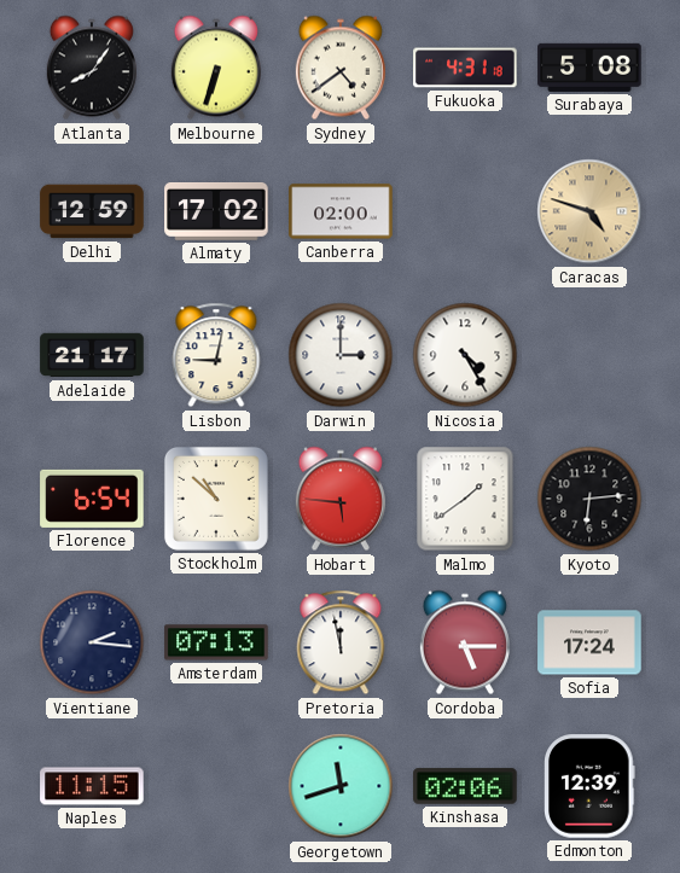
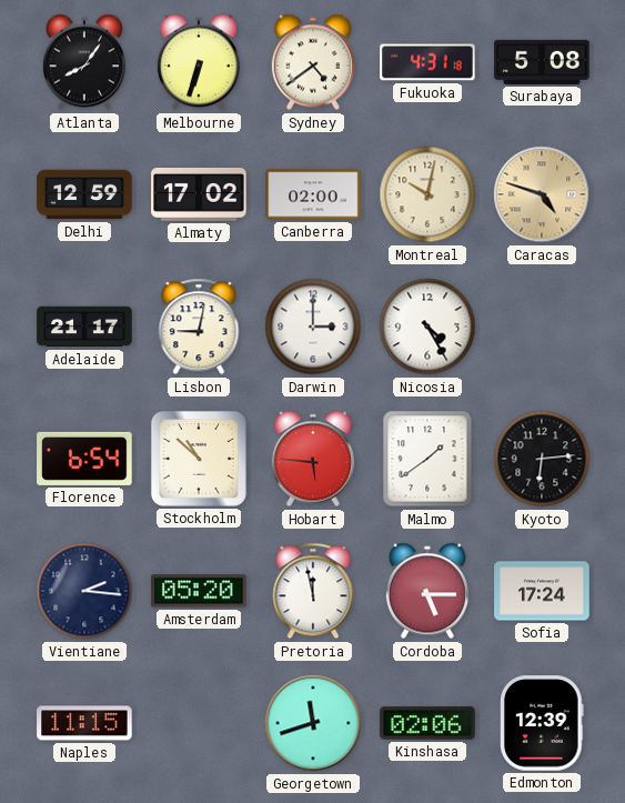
Montreal: none -> 10:02 (427, 194)
Amsterdam: 07:13 -> 05:20 (199, 591)
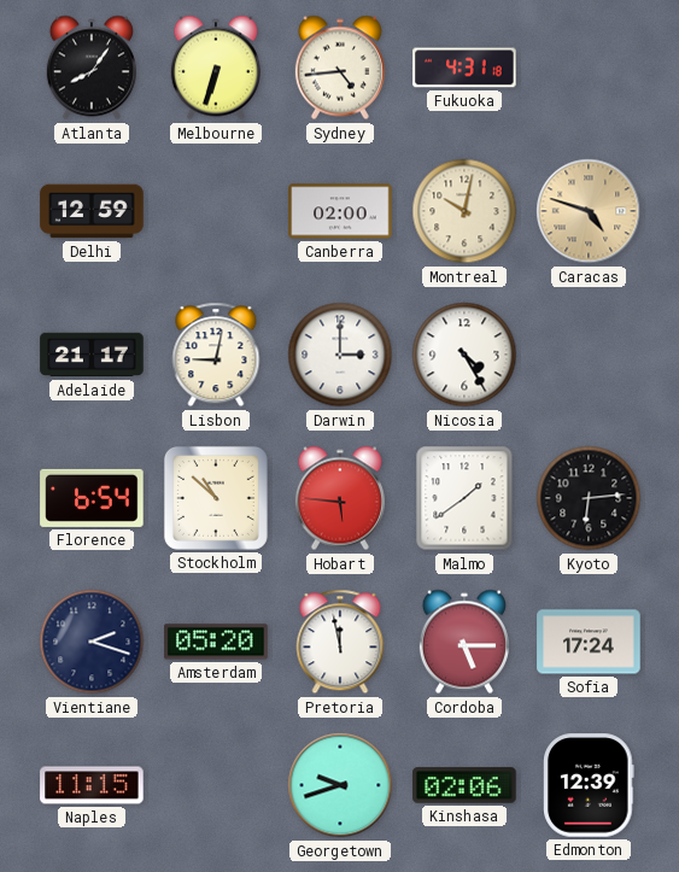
Sydney: 4:39 -> 4:44 (340, 68)
Surabaya: 5:08 -> none (542, 62)
Almaty: 17:02 -> none (199, 195)
Vientiane: 2:16 -> 2:18 (92, 642)
Georgetown: 11:42 -> 9:42 (340, 785)
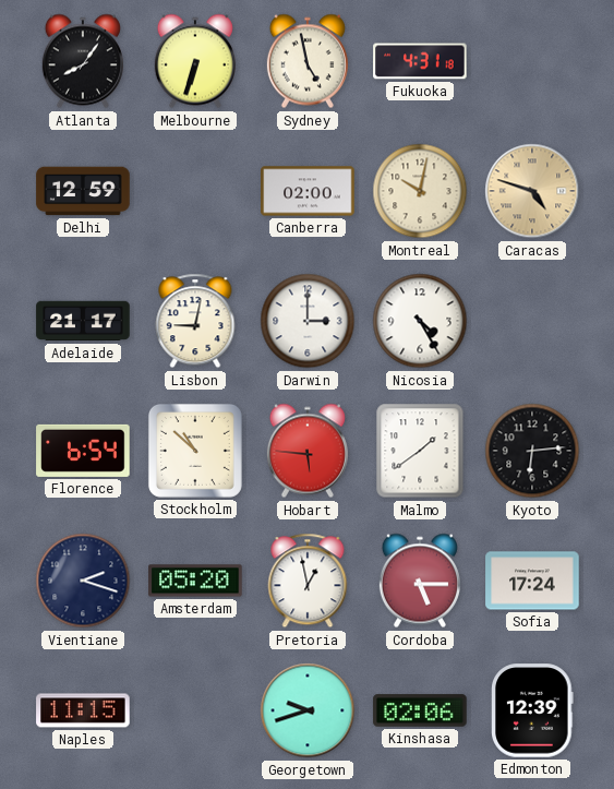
Sydney: 4:44 -> 4:58 (308, 61)
Pretoria: 11:58 -> 12:58 (308, 581)
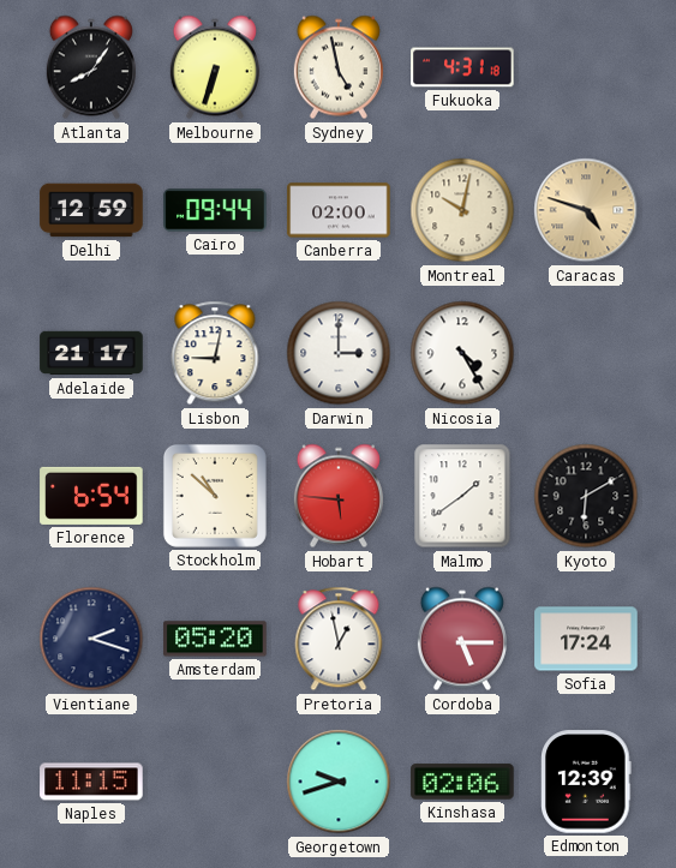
Cairo: none -> 09:44 (215, 210)
Kyoto: 6:14 -> 6:10 (586, 496)
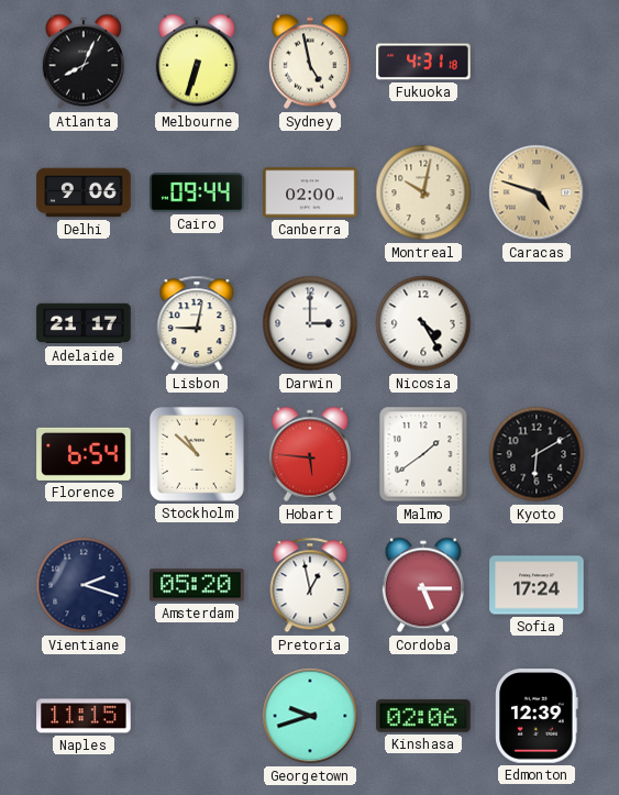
Atlanta: 8:06 -> 8:04 (84, 62)
Delhi: 12:59 -> 9:06 (84, 192)
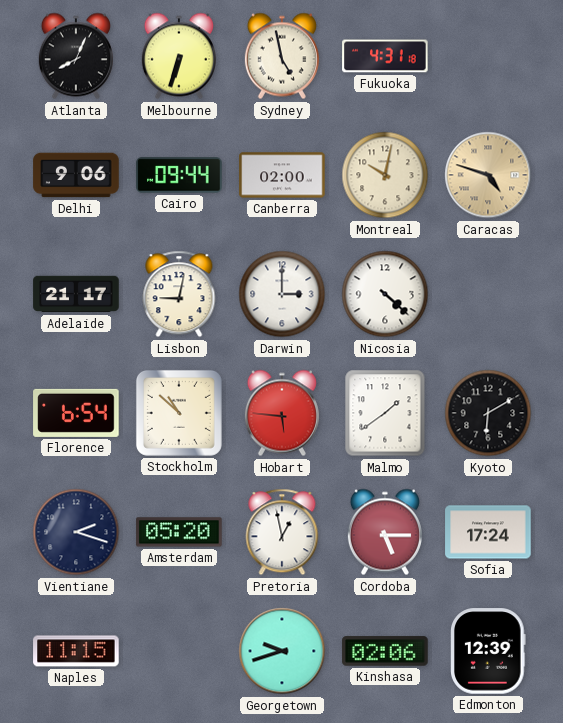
Nicosia: 4:25 -> 4:22 (385, 294)
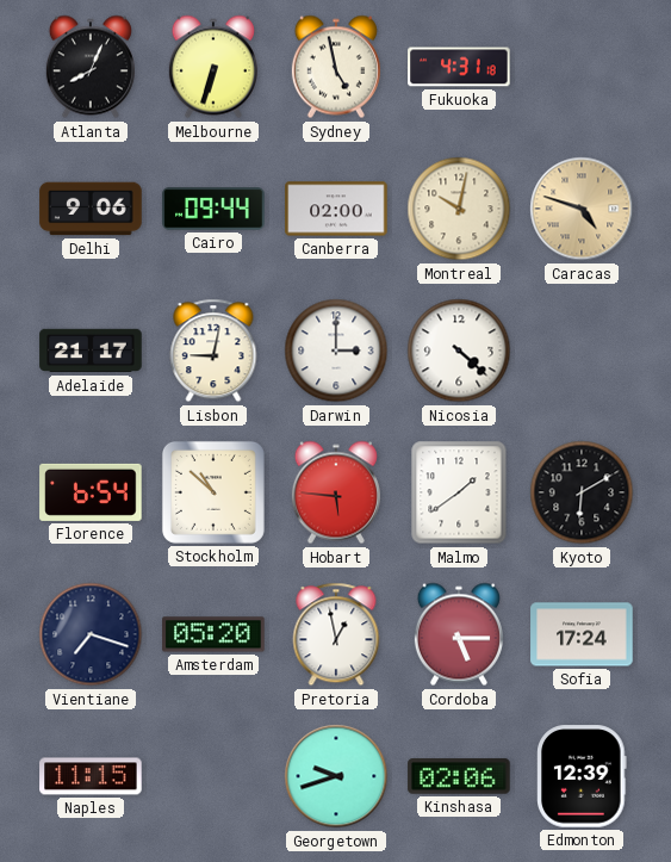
Vientiane: 2:18 -> 7:18 (91, 634)
